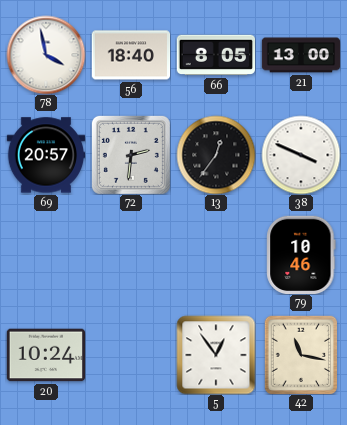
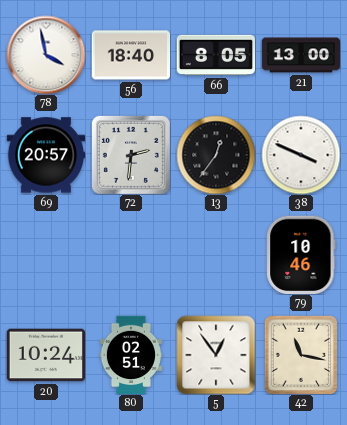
80: none -> 02:51 (131, 355)
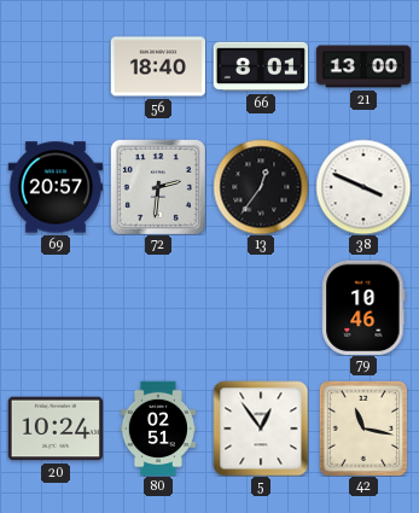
78: 3:58 -> none (46, 55)
66: 8:05 -> 8:01 (260, 66)
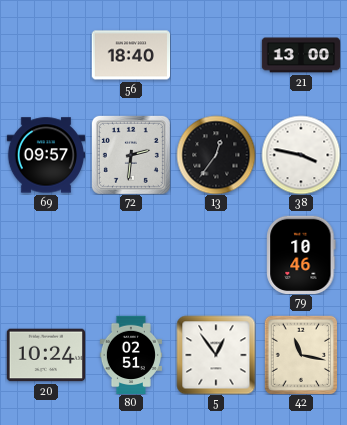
66: 8:01 -> none (260, 66)
69: 20:57 -> 09:57 (46, 155)
38: 3:49 -> 3:47 (301, 155)
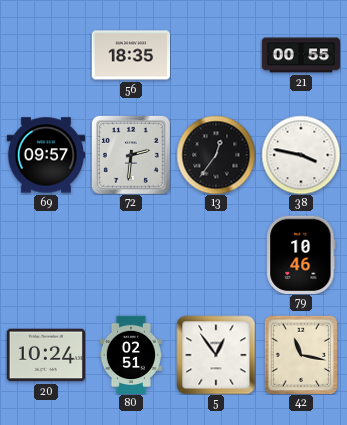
56: 18:40 -> 18:35 (131, 55)
21: 13:00 -> 00:55 (301, 55)
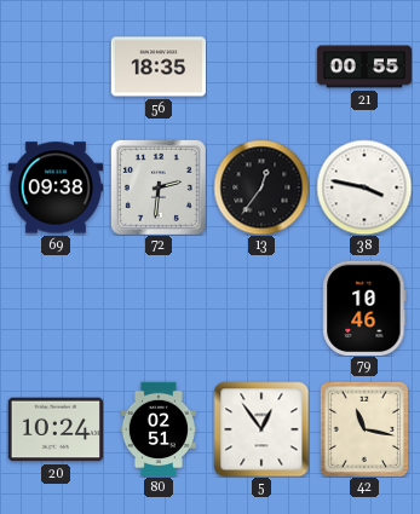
69: 09:57 -> 09:38 (56, 187)
